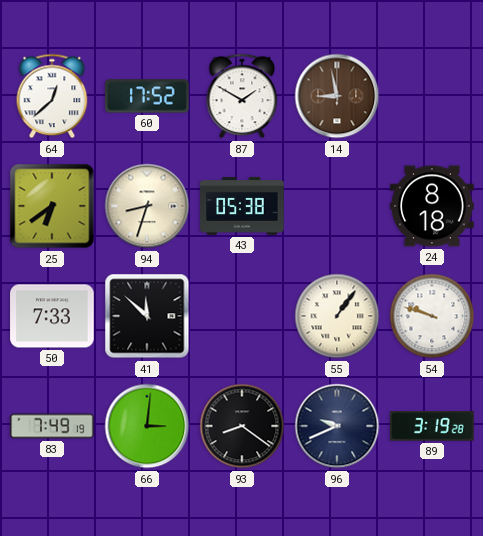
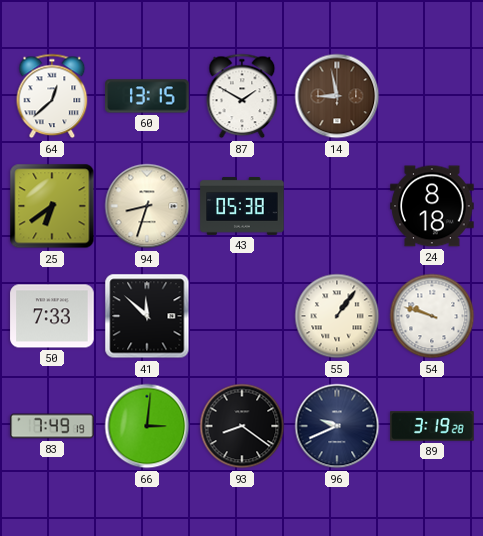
60: 17:52 -> 13:15 (147, 96)
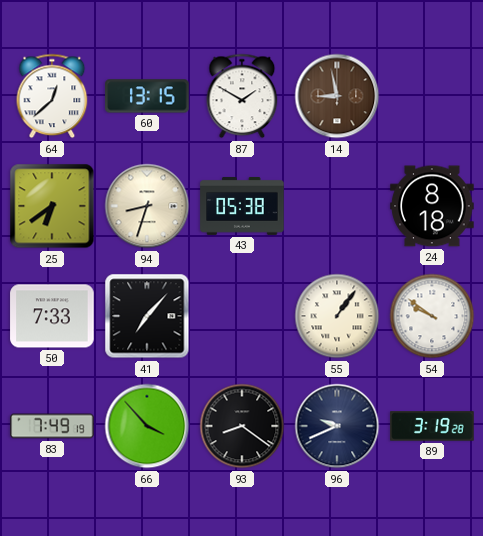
41: 11:52 -> 7:07 (147, 316)
54: 9:48 -> 9:51 (432, 316)
66: 3:01 -> 3:53 (147, 426)
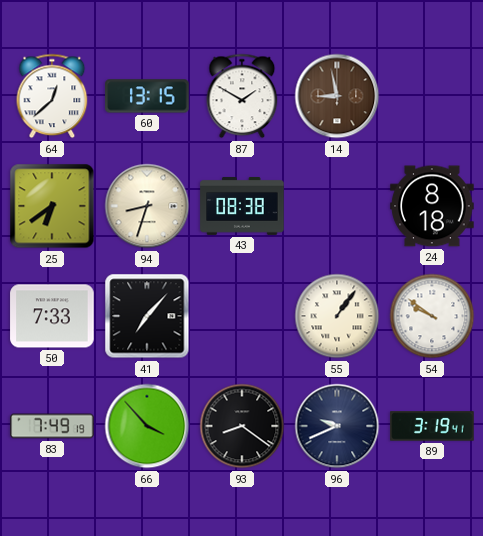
43: 05:38 -> 08:38 (242, 206)
89: 3:19:28 -> 3:19:41 (432, 426)
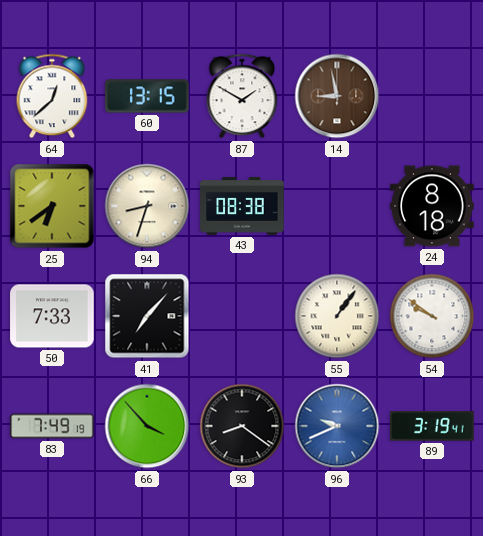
96 dial: navy -> blue (337, 426)
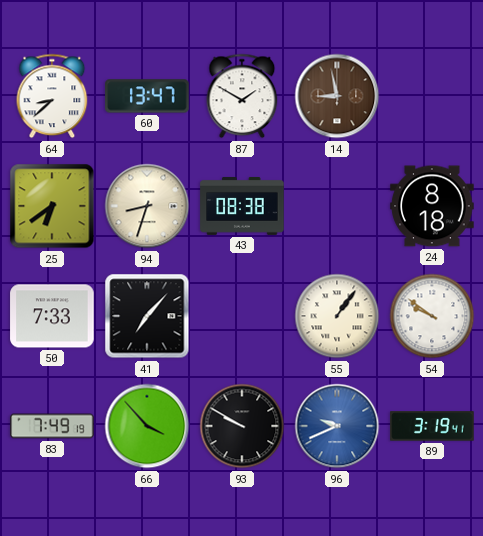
64: 12:38 -> 8:38 (52, 96)
60: 13:15 -> 13:47 (147, 96)
93: 8:21 -> 9:50 (242, 426)
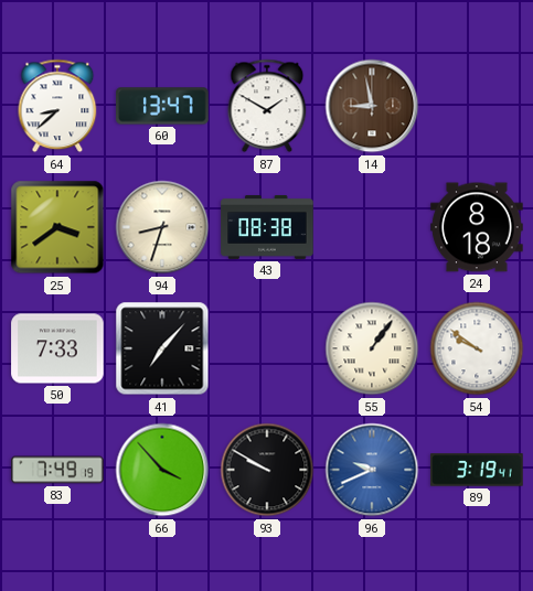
25: 6:39 -> 3:39 (57, 227)
